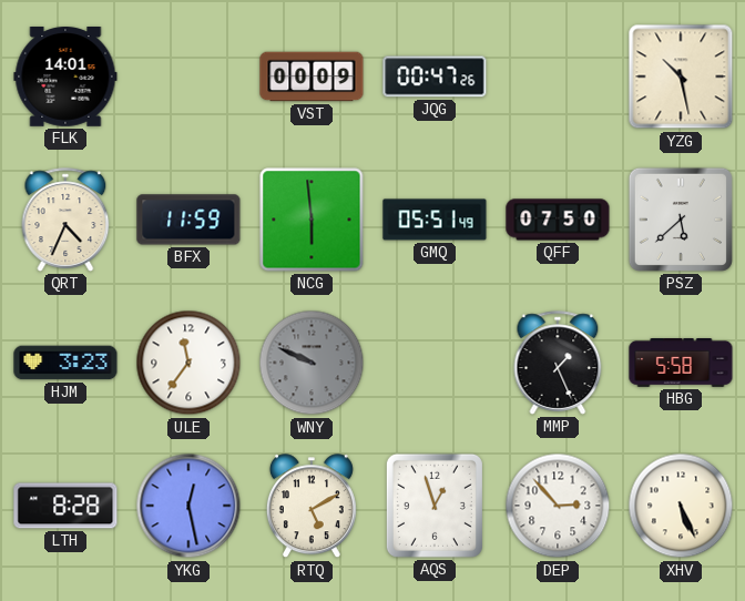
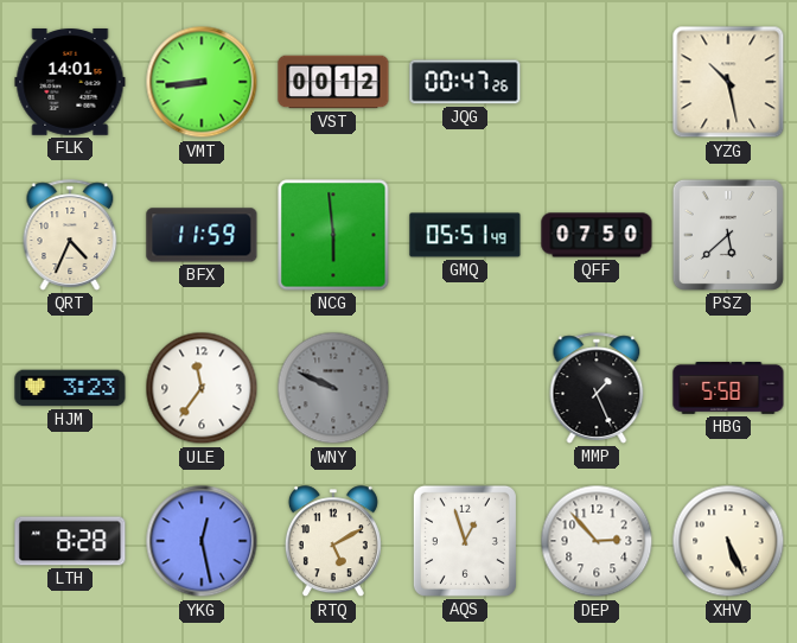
VMT: none -> 8:44 (202, 82)
VST: 00:09 -> 00:12 (333, 82)
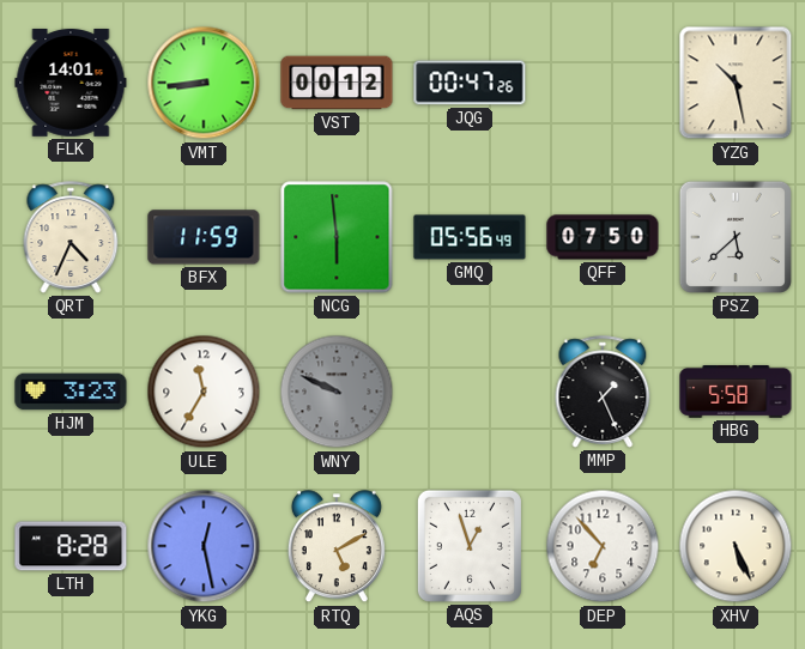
GMQ: 05:51 -> 05:56 (470, 237)
ULE: 11:36 -> 11:35 (204, 392)
DEP: 2:53 -> 6:53 (603, 546)
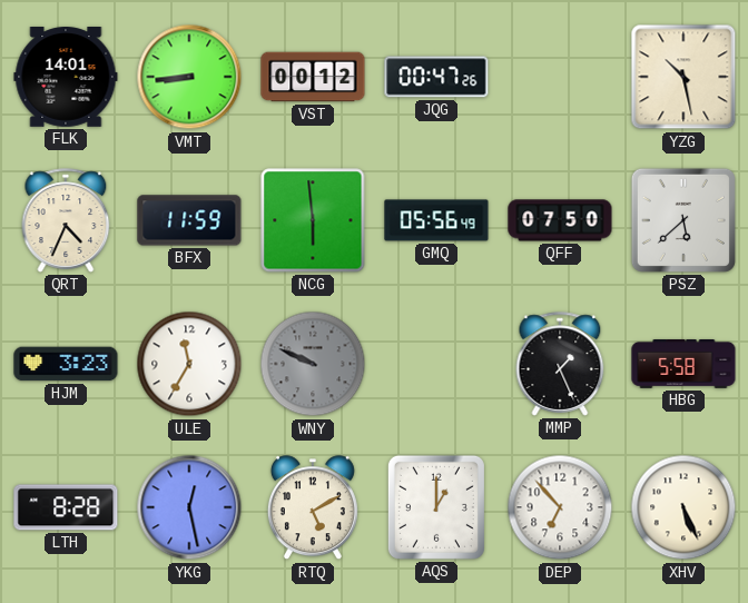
AQS: 12:57 -> 1:00 (436, 507)
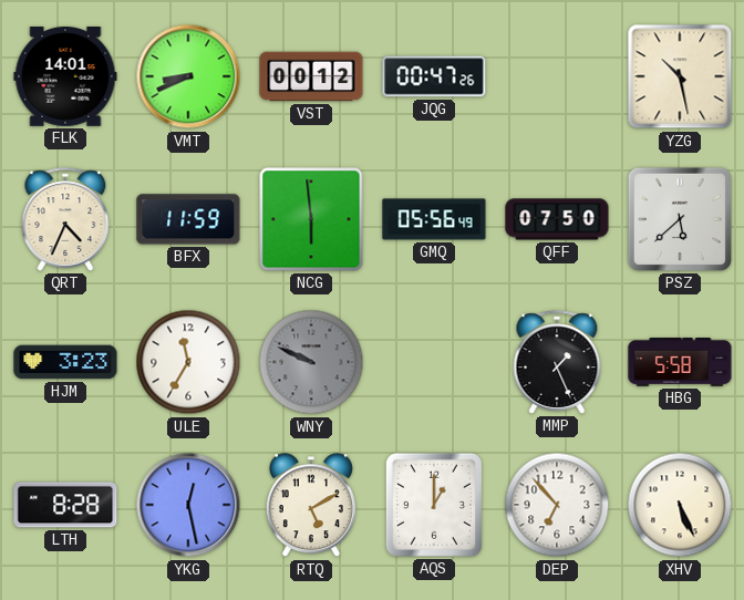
VMT: 8:44 -> 8:41 (188, 76)
